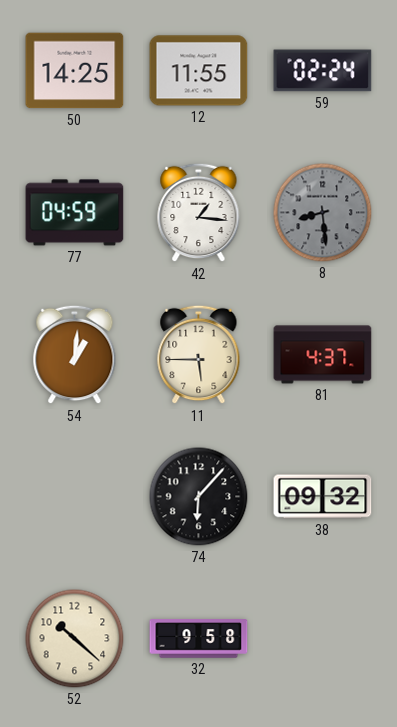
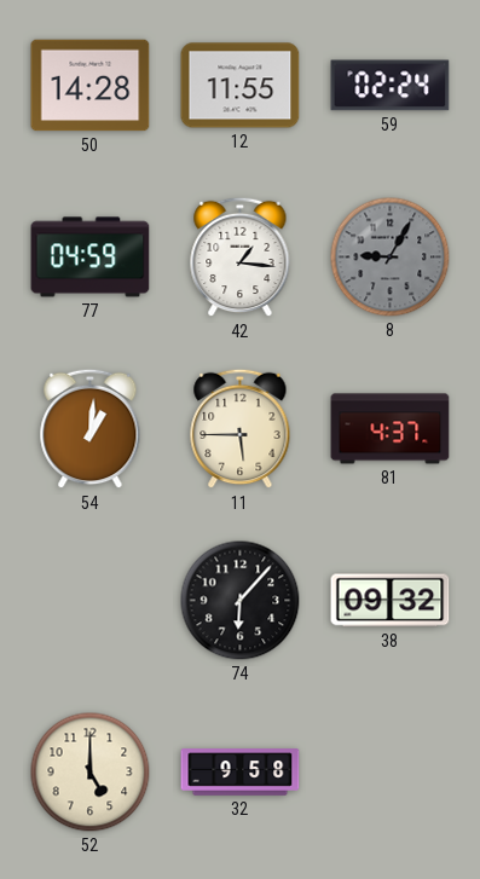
50: 14:25 -> 14:28 (91, 86)
8: 8:29 -> 9:05 (391, 258)
52: 10:22 -> 5:00 (91, 773)
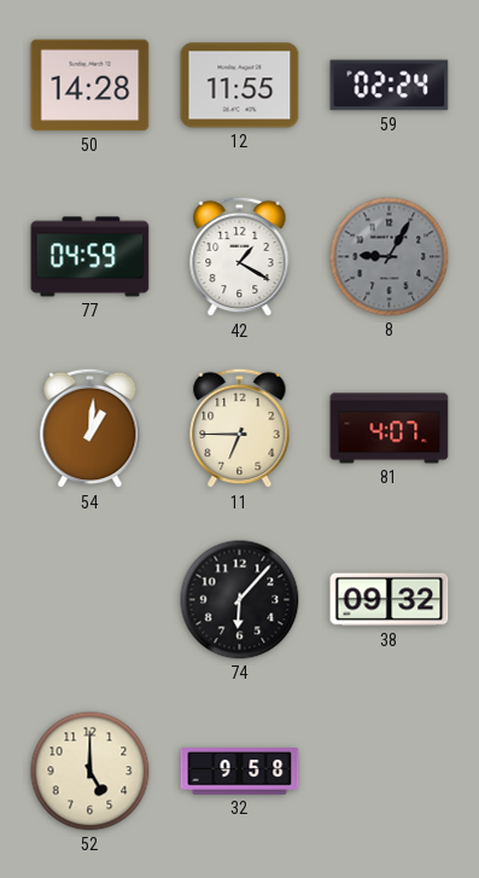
42: 1:16 -> 1:20 (240, 257)
11: 5:45 -> 6:45 (240, 429)
81: 4:37 -> 4:07 (390, 429)
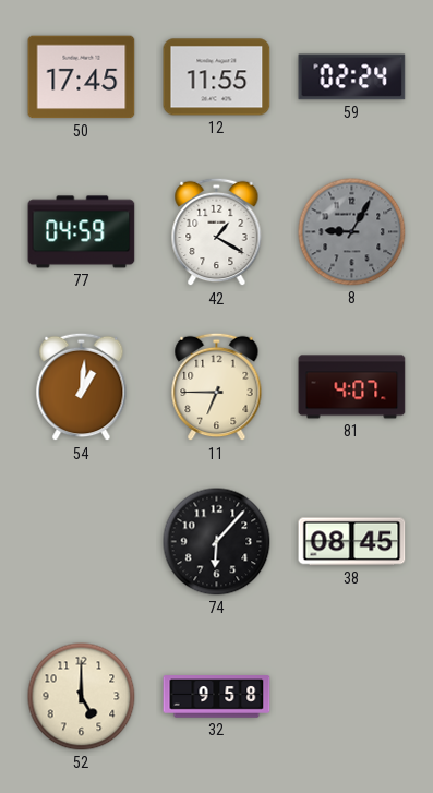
50: 14:28 -> 17:45 (82, 77)
38: 09:32 -> 08:45 (352, 542)
